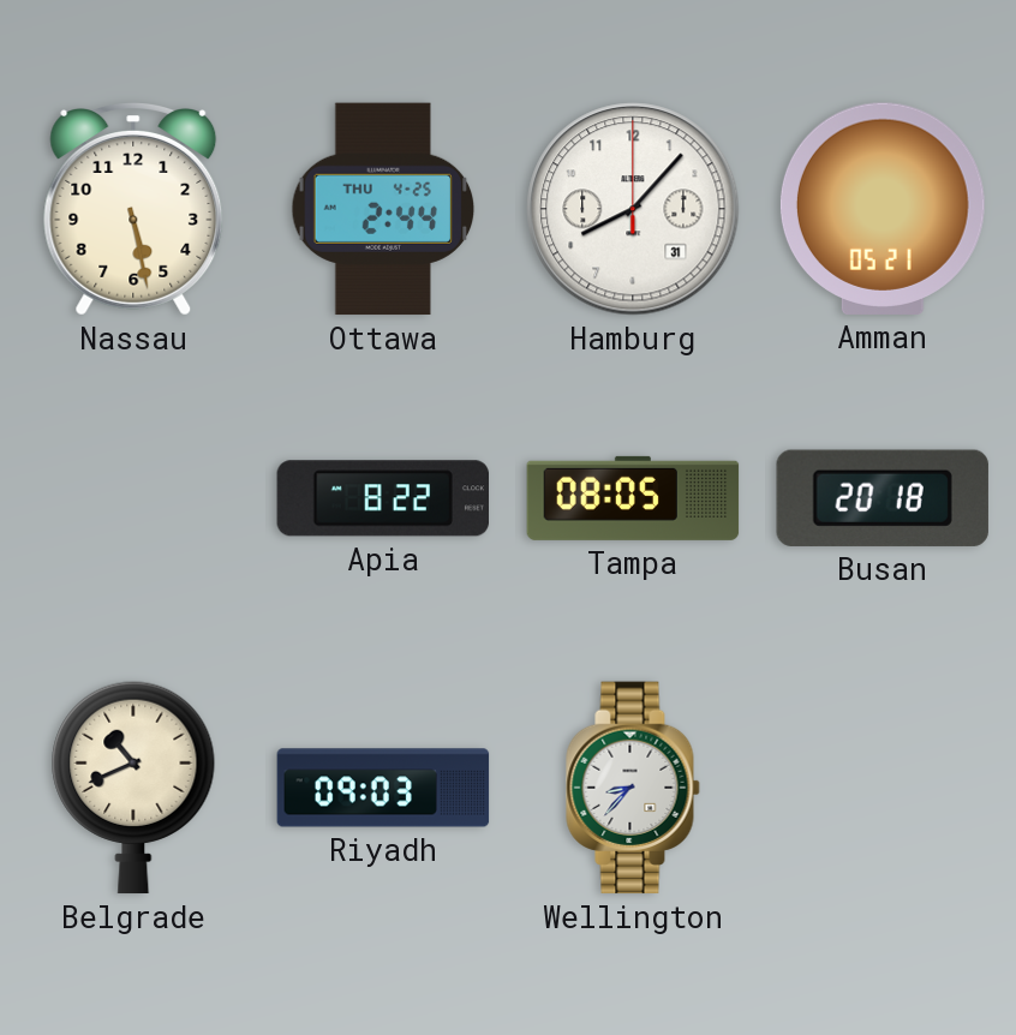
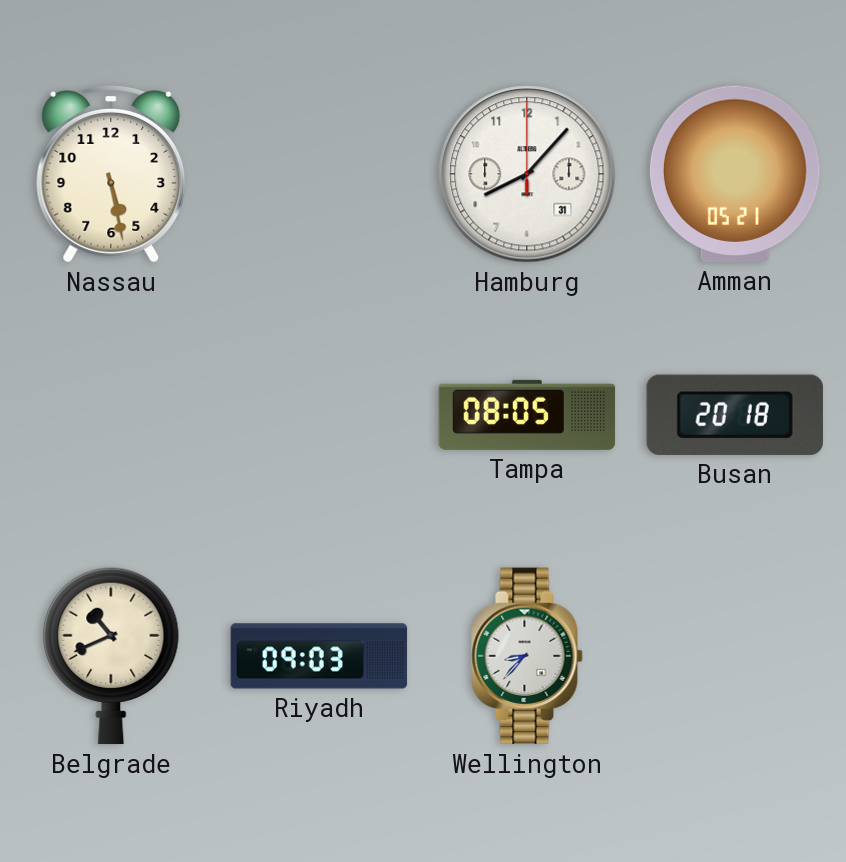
Ottawa: 2:44 -> none (383, 209)
Apia: 8:22 -> none (382, 498)
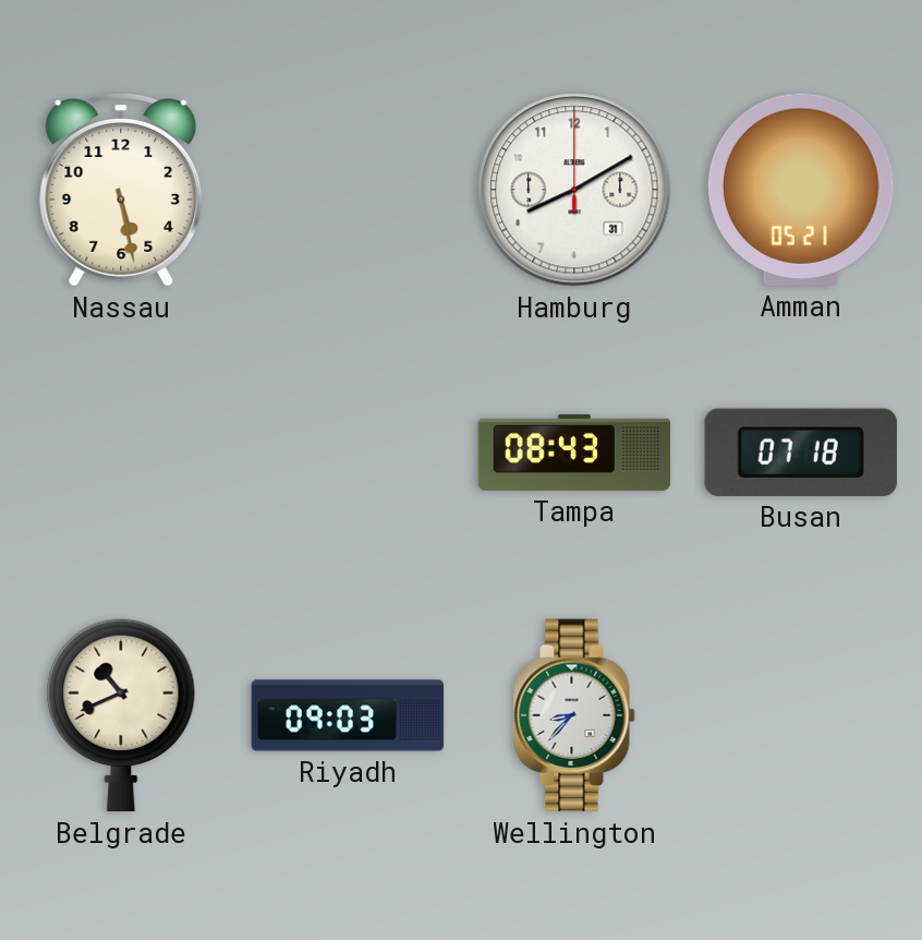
Hamburg: 8:07 -> 8:10 (574, 190)
Tampa: 08:05 -> 08:43 (574, 453)
Busan: 20:18 -> 07:18 (801, 453)
